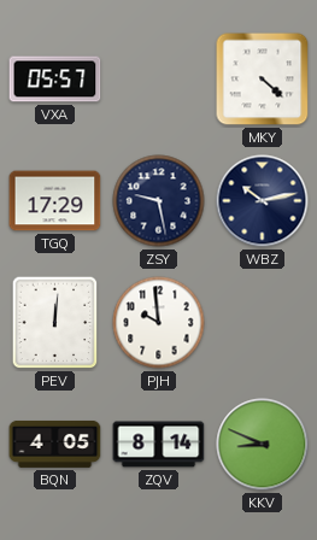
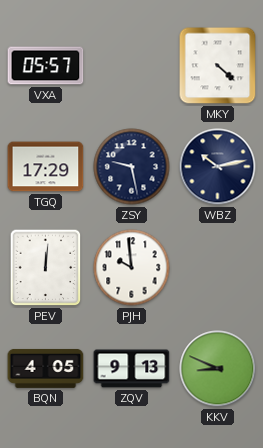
ZQV: 8:14 -> 9:13 (132, 369)
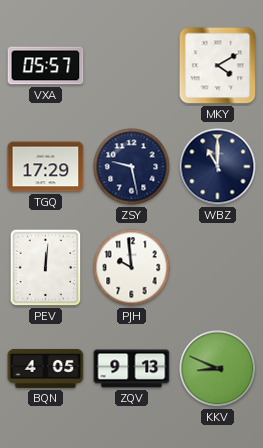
MKY: 4:22 -> 4:10 (218, 66)
WBZ: 10:13 -> 11:00 (218, 167)
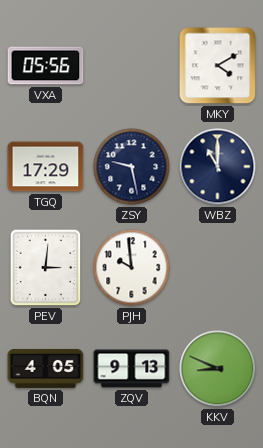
VXA: 05:57 -> 05:56 (46, 66)
PEV: 12:01 -> 3:01 (46, 268)
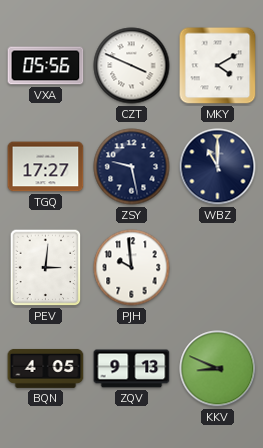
CZT: none -> 3:49 (132, 66)
TGQ: 17:29 -> 17:27 (46, 167)
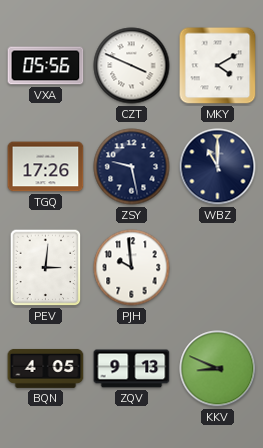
TGQ: 17:27 -> 17:26 (46, 167)
